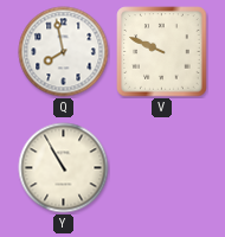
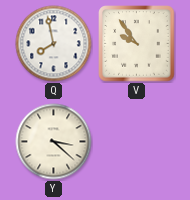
V: 9:49 -> 9:54 (137, 44)
Y: 10:55 -> 3:22 (54, 142)
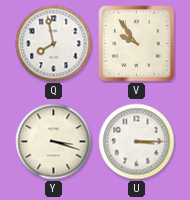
Y: 3:22 -> 3:18 (54, 142)
U: none -> 3:15 (137, 142)
